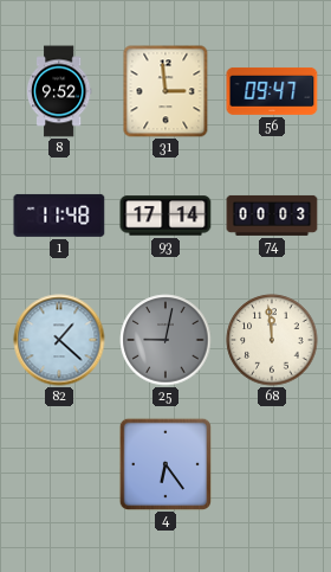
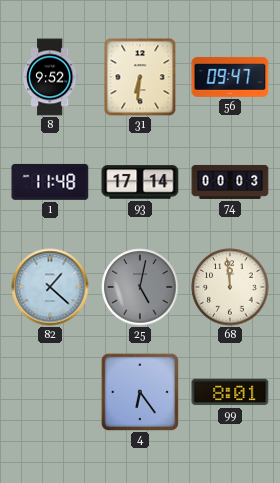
31: 2:59 -> 6:31 (140, 77)
25: 9:02 -> 5:02 (140, 287)
99: none -> 8:01 (230, 392)
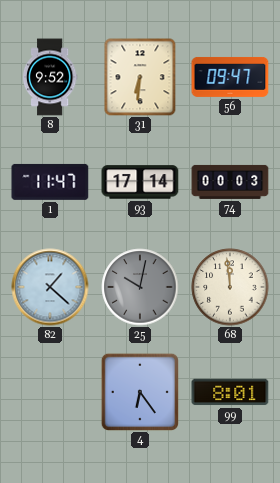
1: 11:48 -> 11:47 (50, 182)
25: 5:02 -> 10:02 (140, 287)
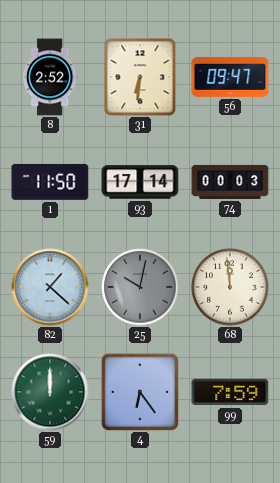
8: 9:52 -> 2:52 (50, 77)
1: 11:47 -> 11:50 (50, 182)
59: none -> 12:00 (50, 392)
99: 8:01 -> 7:59 (230, 392)
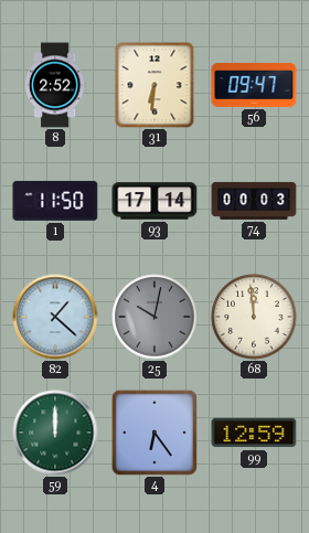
99: 7:59 -> 12:59 (254, 433)
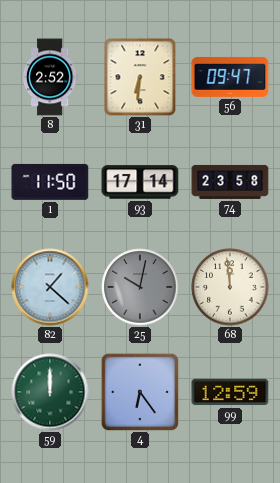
74: 00:03 -> 23:58 (230, 182)
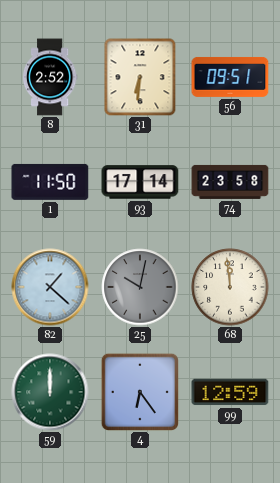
56: 09:47 -> 09:51 (230, 77)
